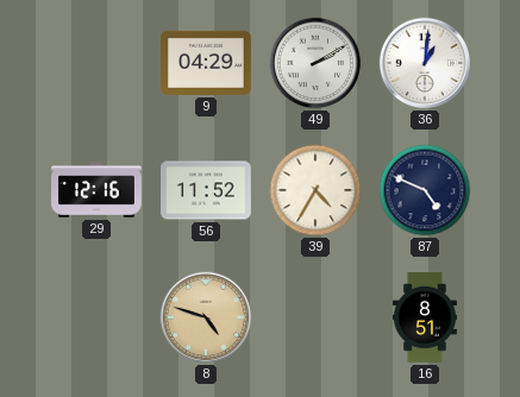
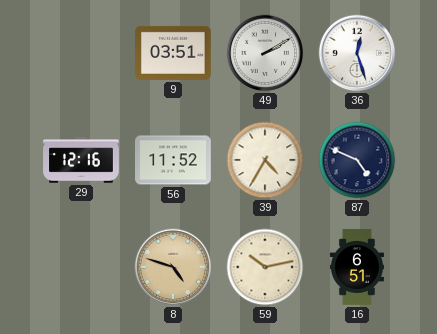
9: 04:29 -> 03:51 (173, 53)
36: 1:01 -> 12:27 (357, 53)
59: none -> 10:13 (265, 267)
16: 8:51 -> 6:51 (357, 267)
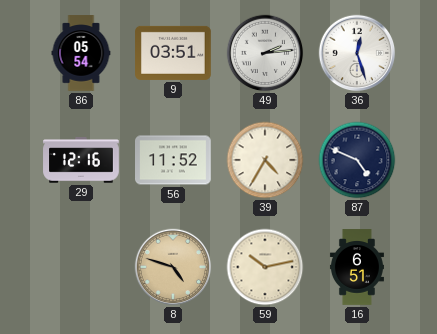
86: none -> 05:54 (81, 53)
49: 2:10 -> 2:14 (265, 53)
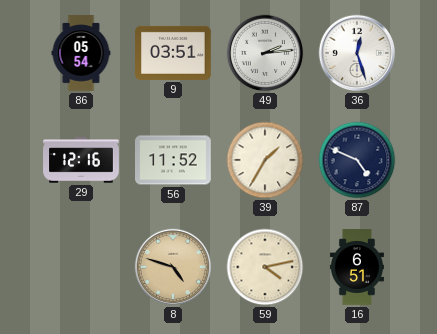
39: 4:35 -> 1:35 (265, 160)
59: 10:13 -> 4:13 (265, 267)
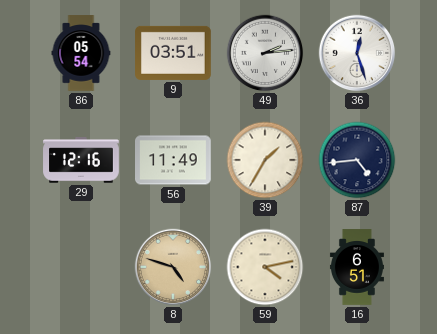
56: 11:52 -> 11:49 (173, 160)
87: 4:49 -> 4:44 (357, 160)
